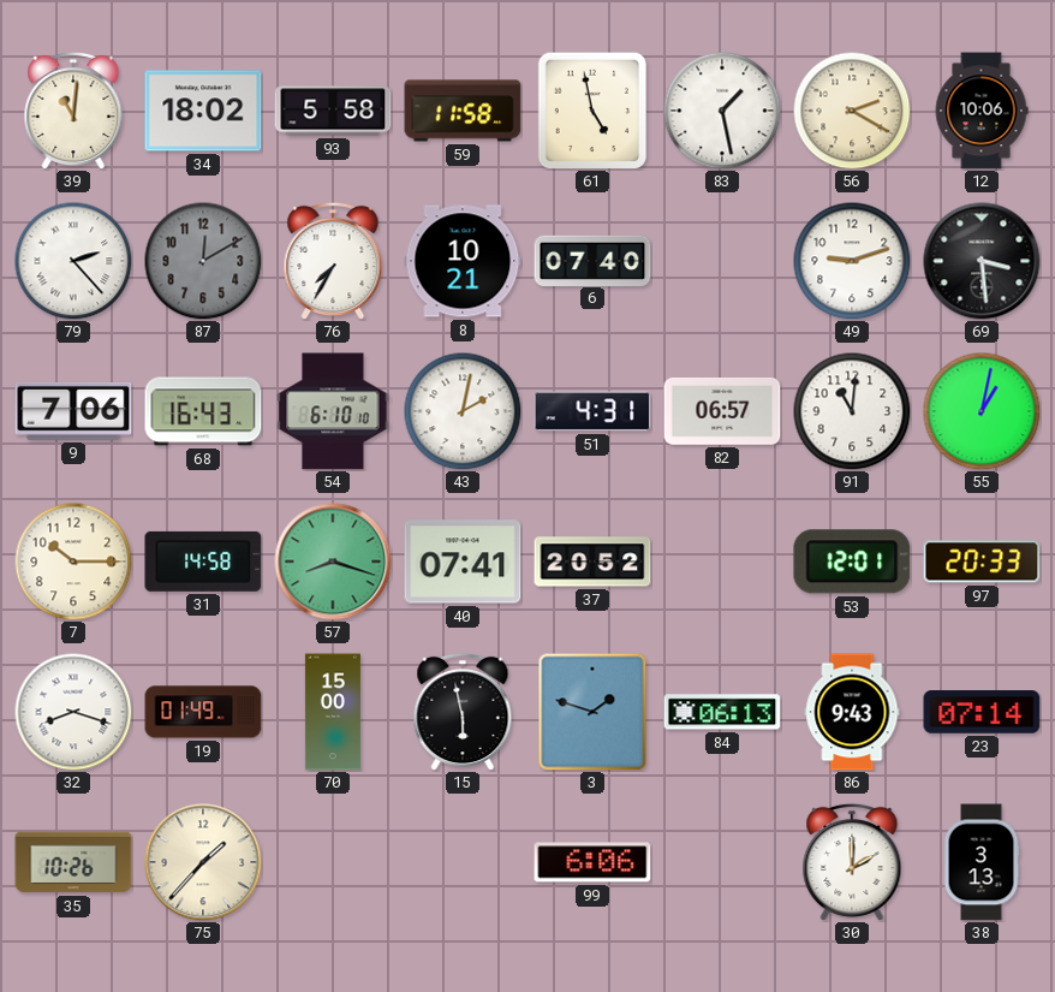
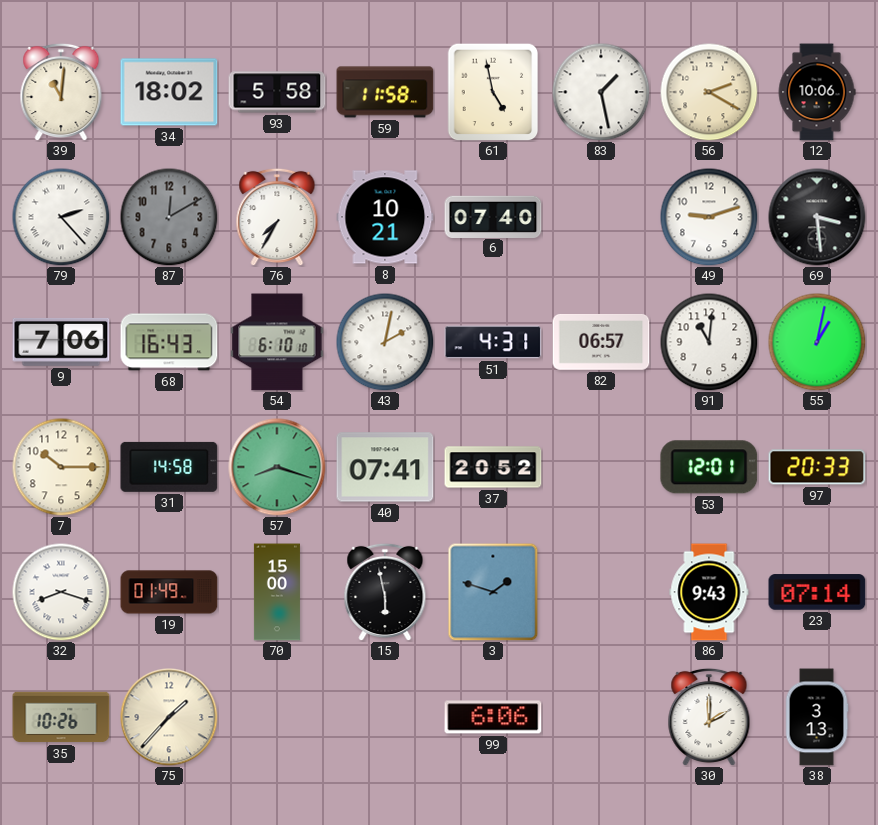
84: 06:13 -> none (722, 712)
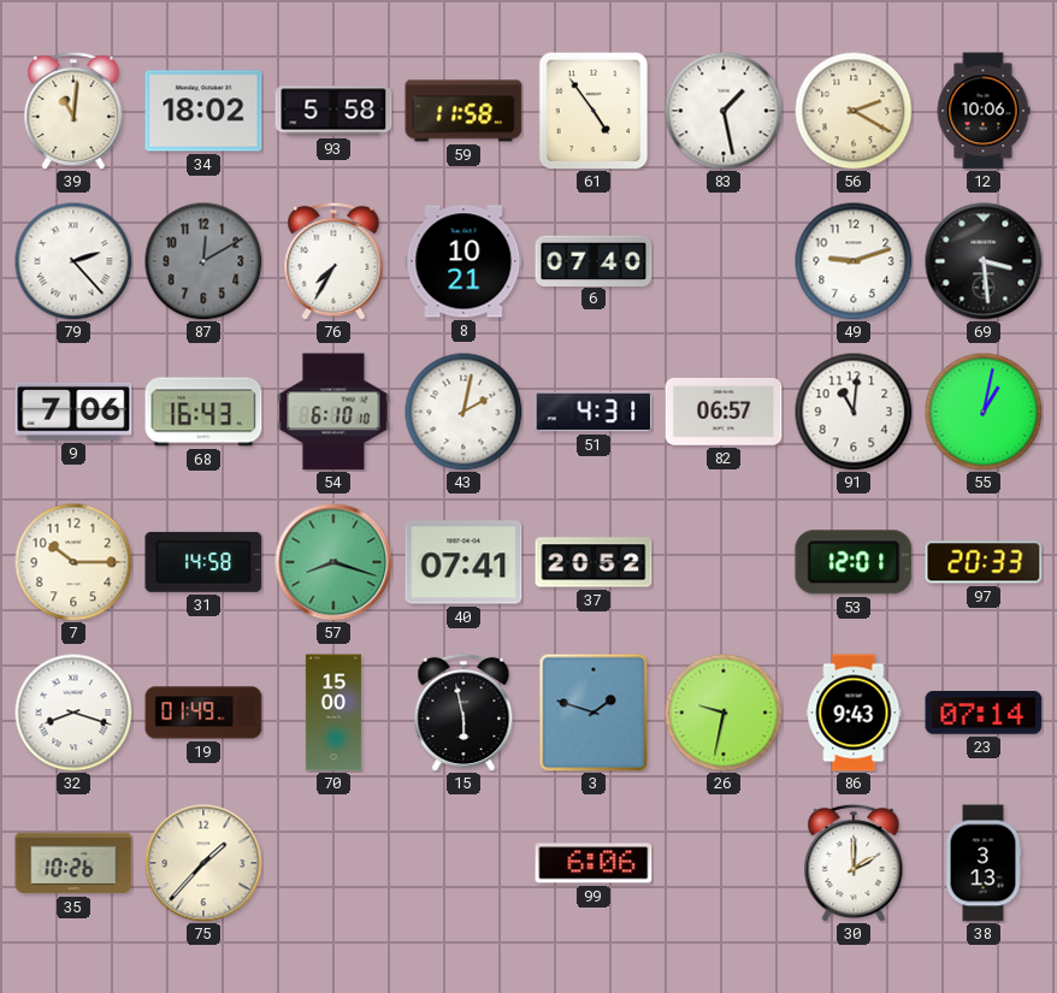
61: 4:58 -> 4:54 (594, 111)
26: none -> 9:32 (724, 713)
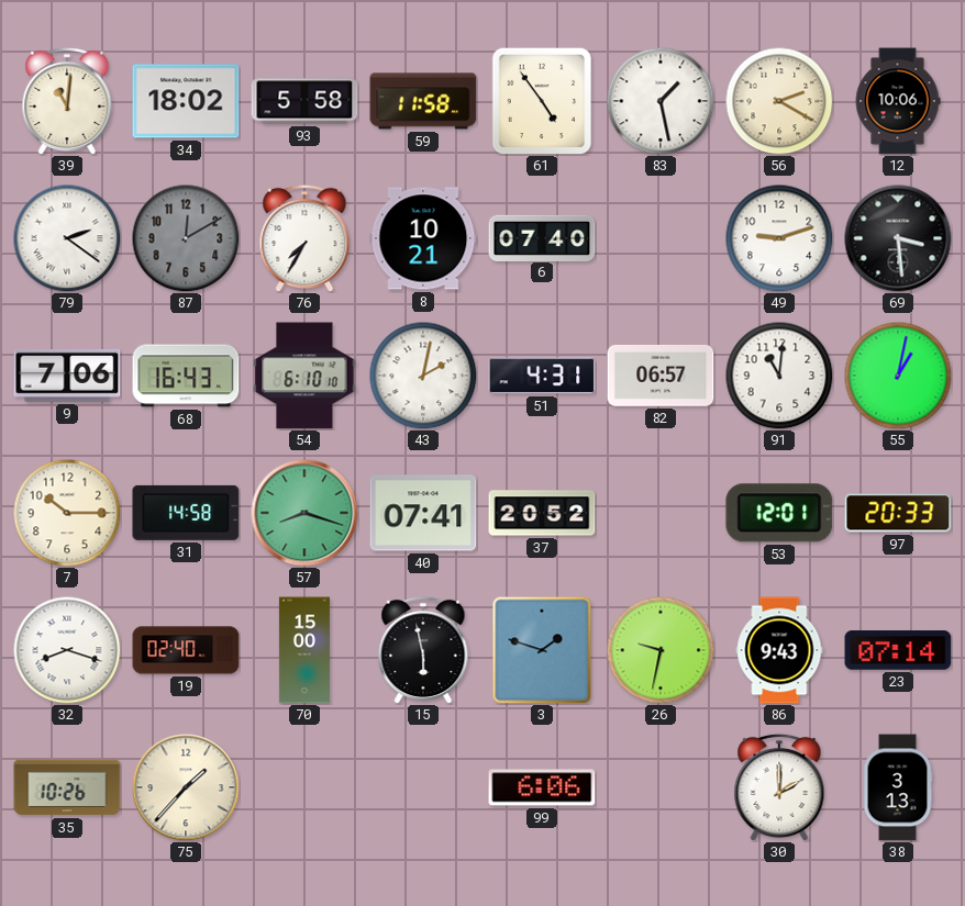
79: 2:23 -> 2:21 (67, 238)
19: 01:49 -> 02:40 (186, 650)
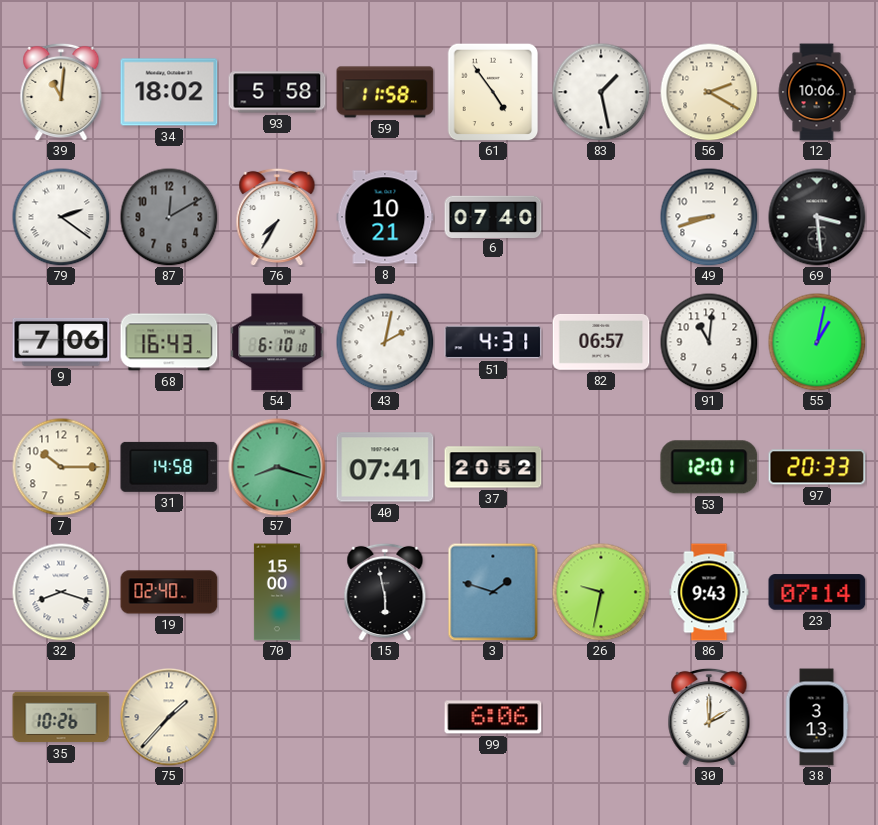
49: 9:12 -> 8:42 (709, 217)
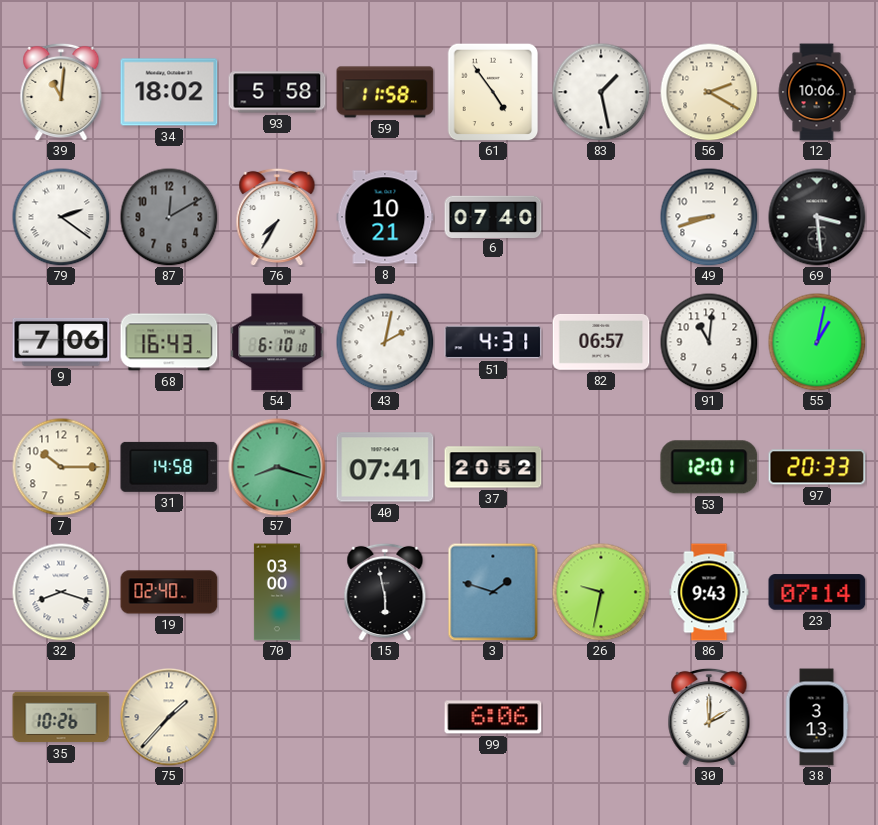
70: 15:00 -> 03:00 (277, 592)
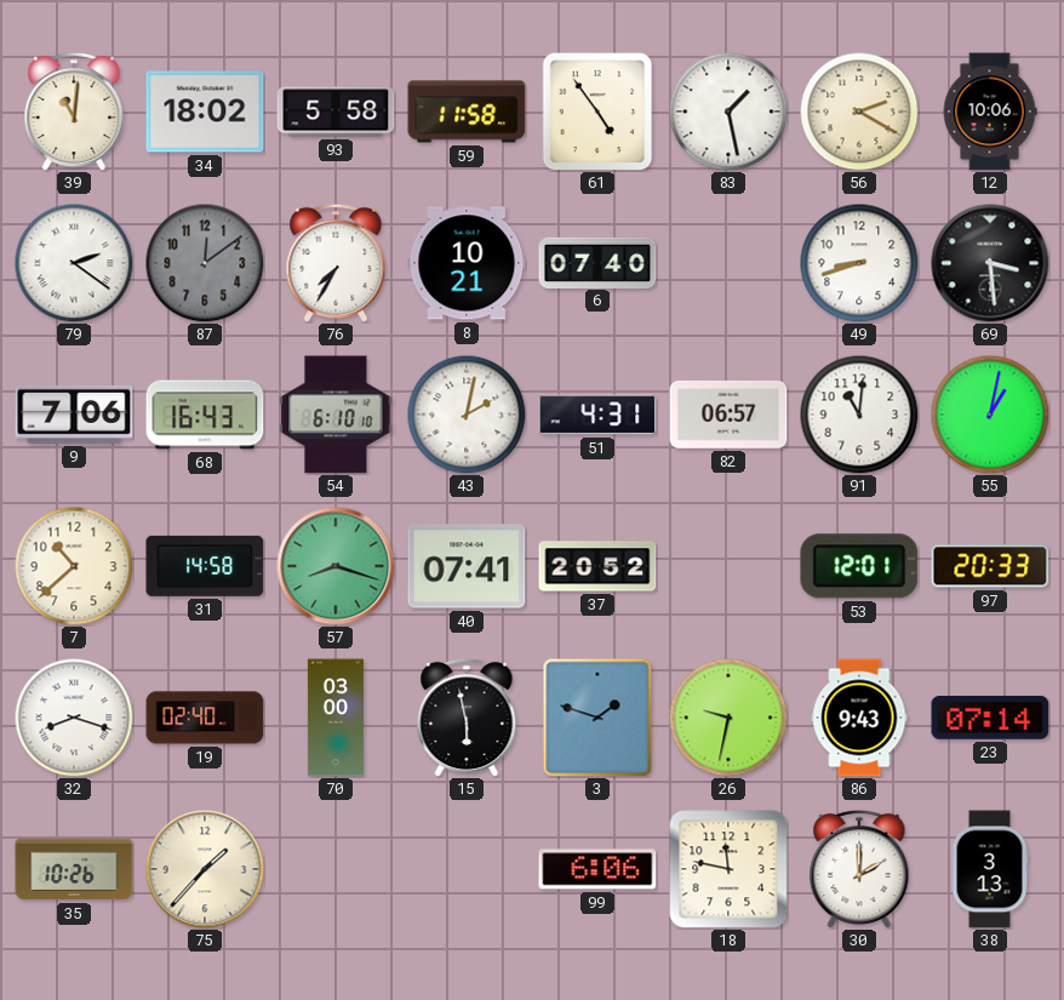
87: 12:10 -> 12:09 (205, 263)
7: 10:15 -> 10:38 (74, 566)
18: none -> 11:47 (728, 869)
